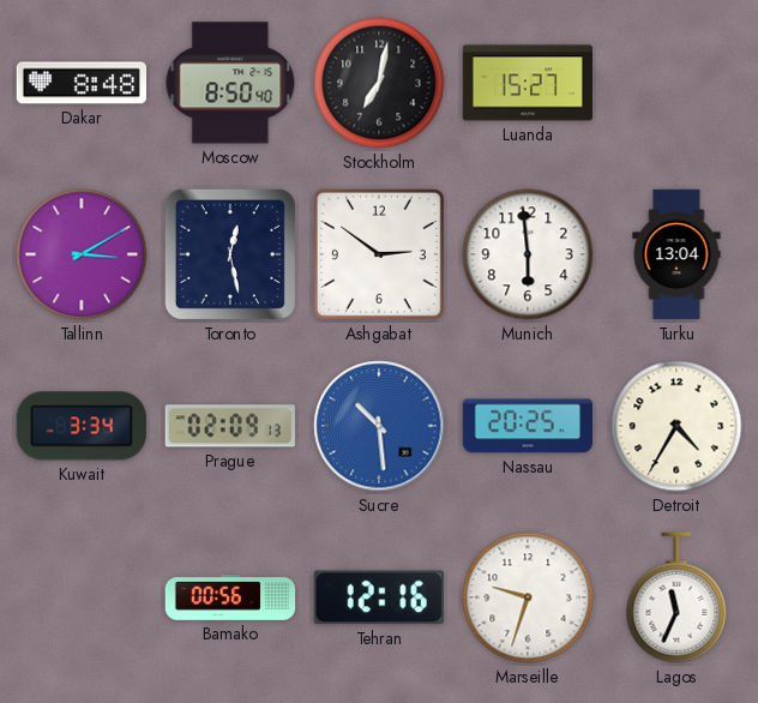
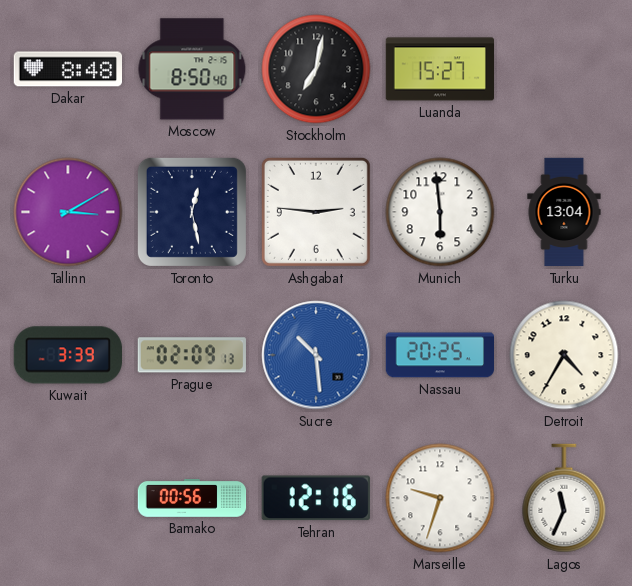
Ashgabat: 2:51 -> 2:46 (316, 212)
Kuwait: 3:34 -> 3:39 (68, 355)
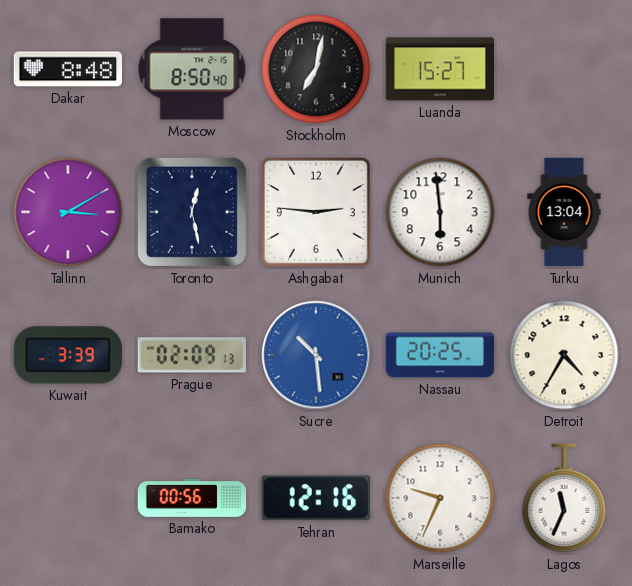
Marseille: 9:33 -> 9:34 (440, 498)
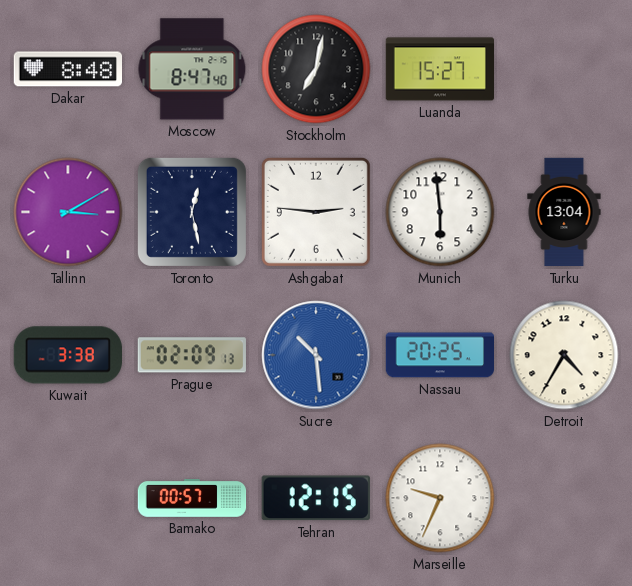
Moscow: 8:50 -> 8:47 (192, 69)
Kuwait: 3:39 -> 3:38 (68, 355)
Bamako: 00:56 -> 00:57 (192, 499)
Tehran: 12:16 -> 12:15 (316, 498)
Lagos: 11:34 -> none (564, 498)
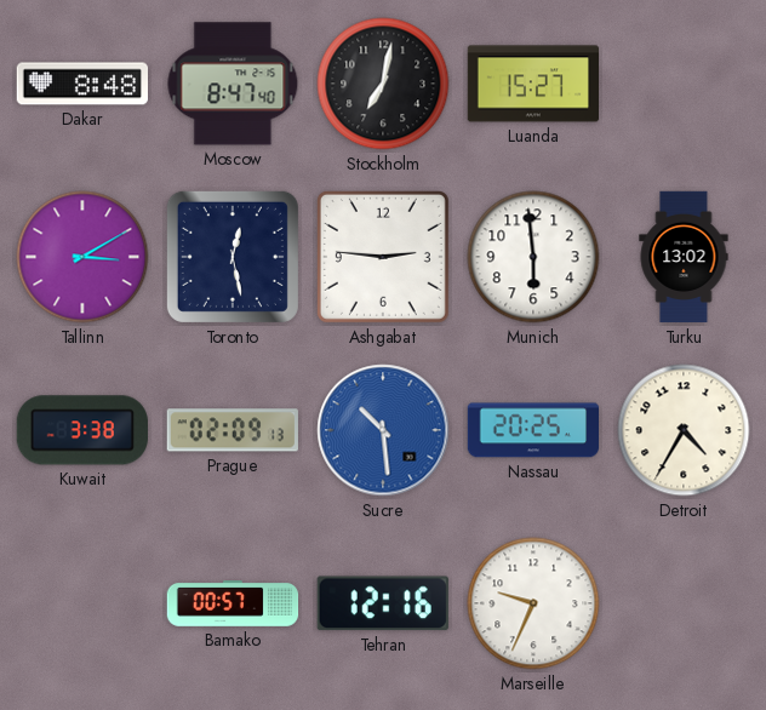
Turku: 13:04 -> 13:02 (684, 257)
Tehran: 12:15 -> 12:16 (383, 603)
